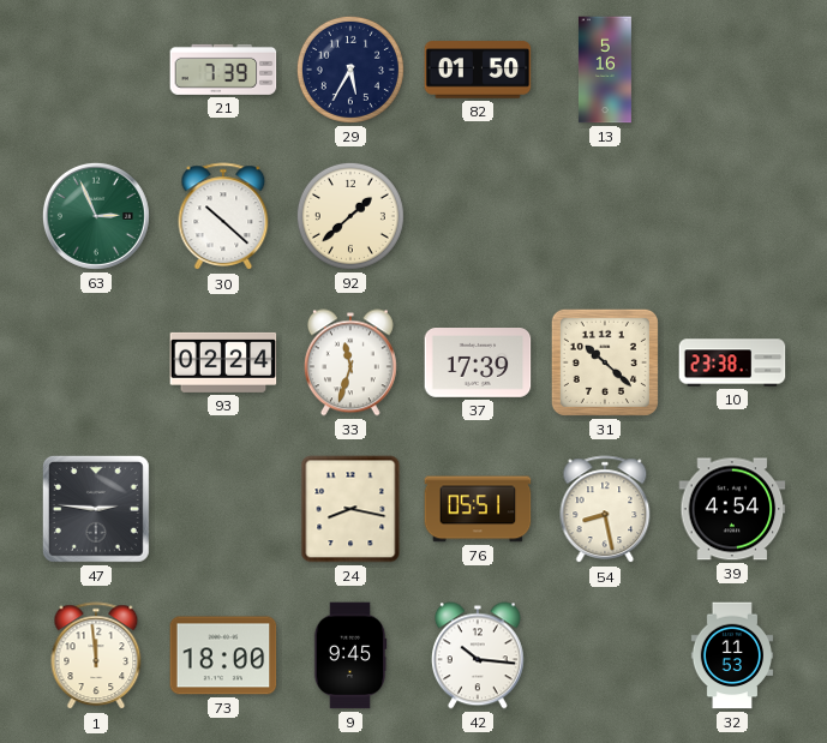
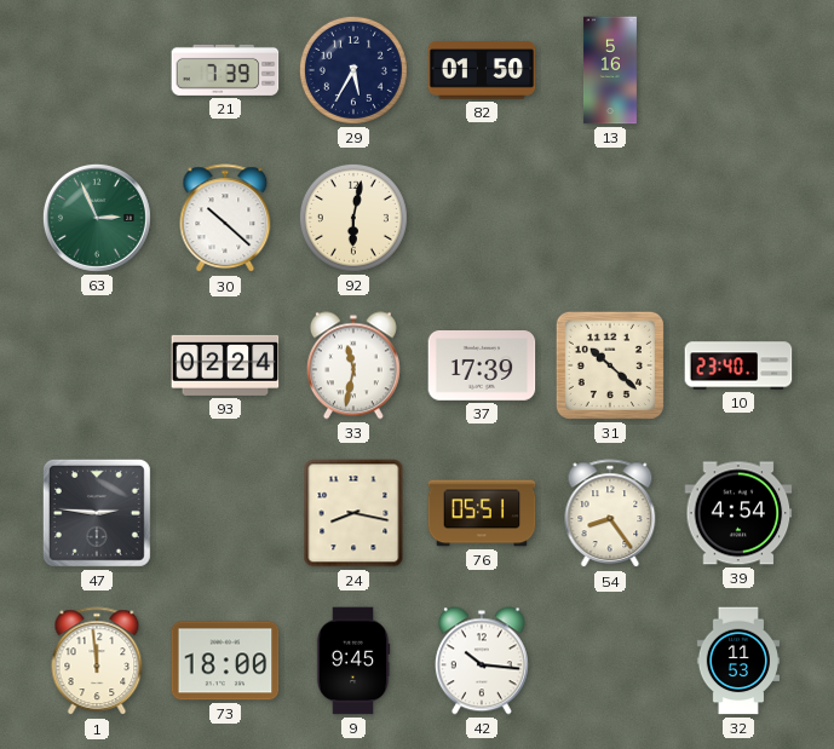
92: 1:38 -> 6:02 (353, 218)
33: 11:33 -> 11:32 (353, 365)
10: 23:38 -> 23:40 (738, 365)
54: 8:28 -> 8:24 (610, 514)
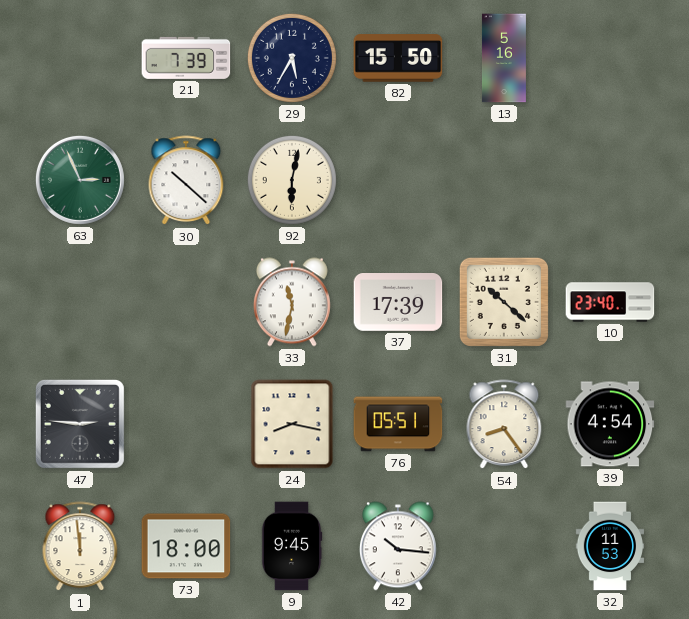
82: 01:50 -> 15:50 (398, 58)
93: 02:24 -> none (225, 365)
